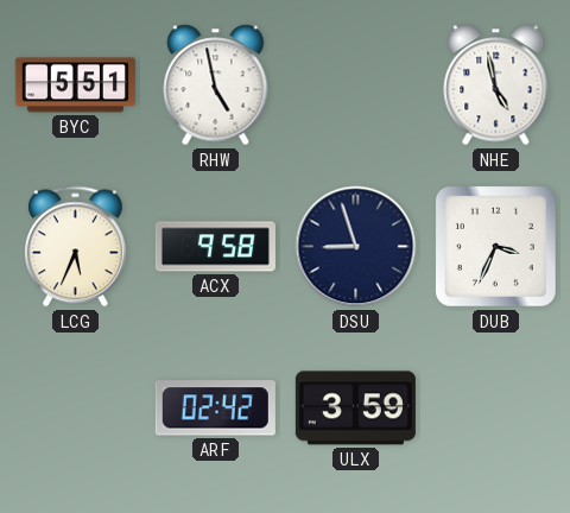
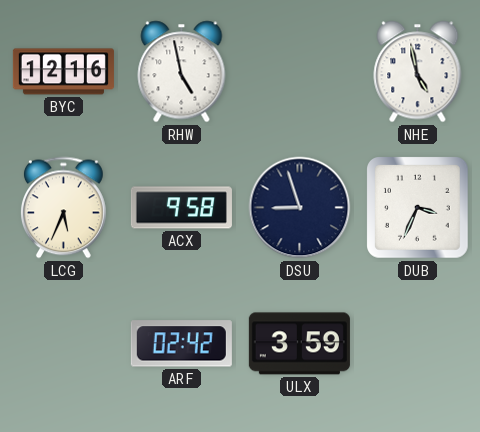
BYC: 5:51 -> 12:16 (63, 72)
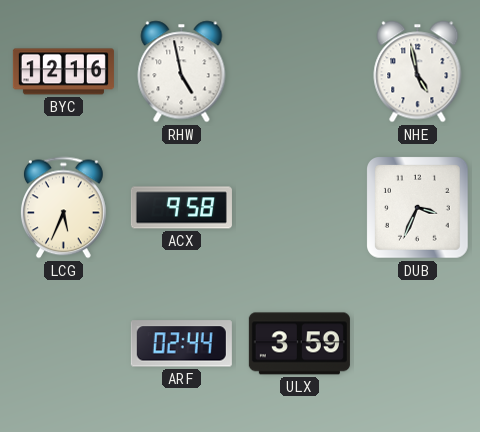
DSU: 8:57 -> none (300, 208)
ARF: 02:42 -> 02:44 (181, 344)
